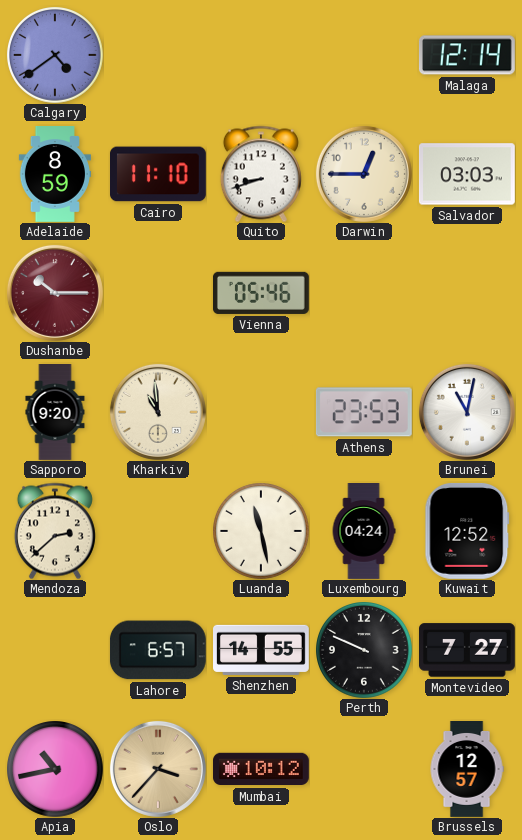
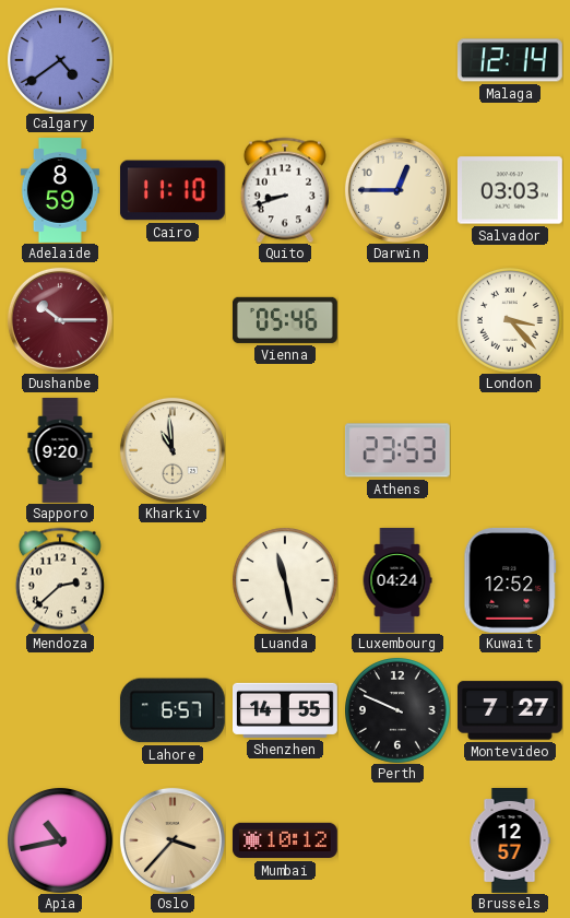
London: none -> 3:23 (510, 320)
Brunei: 11:02 -> none (467, 412)
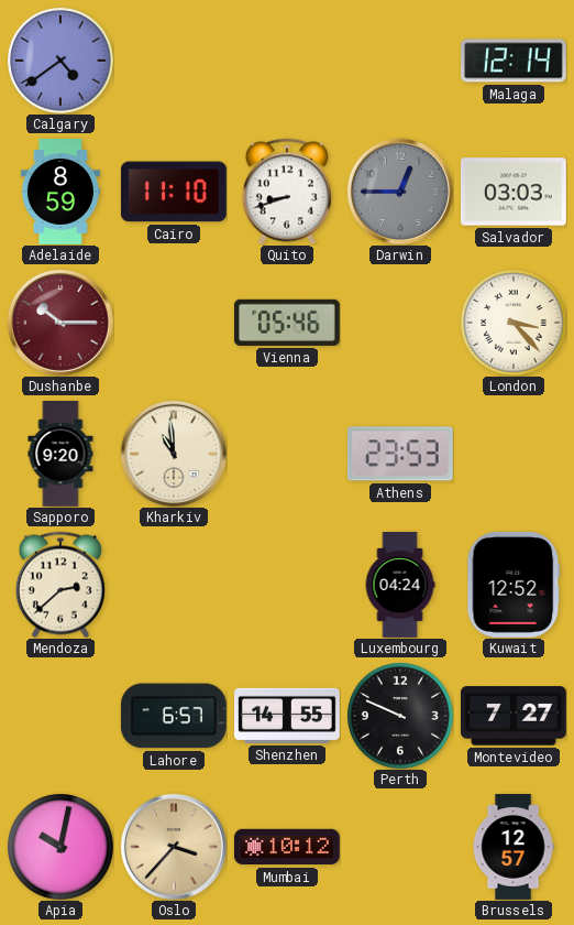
Darwin dial: cream -> grey (400, 192)
Luanda: 11:28 -> none (285, 580)
Apia: 10:43 -> 10:02 (60, 847)
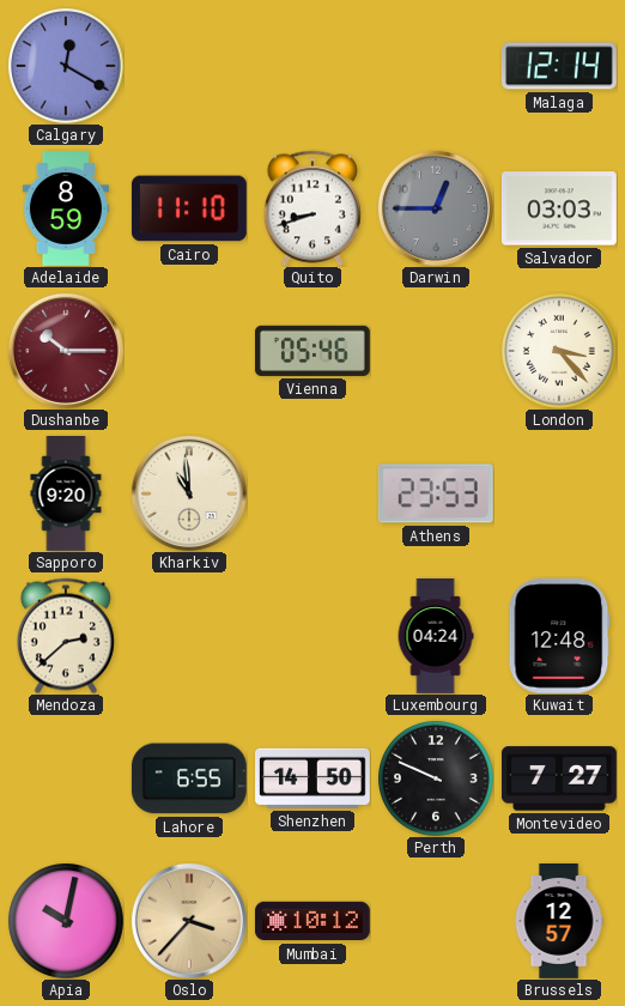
Calgary: 4:39 -> 12:20 (66, 66)
Kuwait: 12:52 -> 12:48 (559, 636)
Lahore: 6:57 -> 6:55 (189, 778)
Shenzhen: 14:55 -> 14:50 (314, 778)
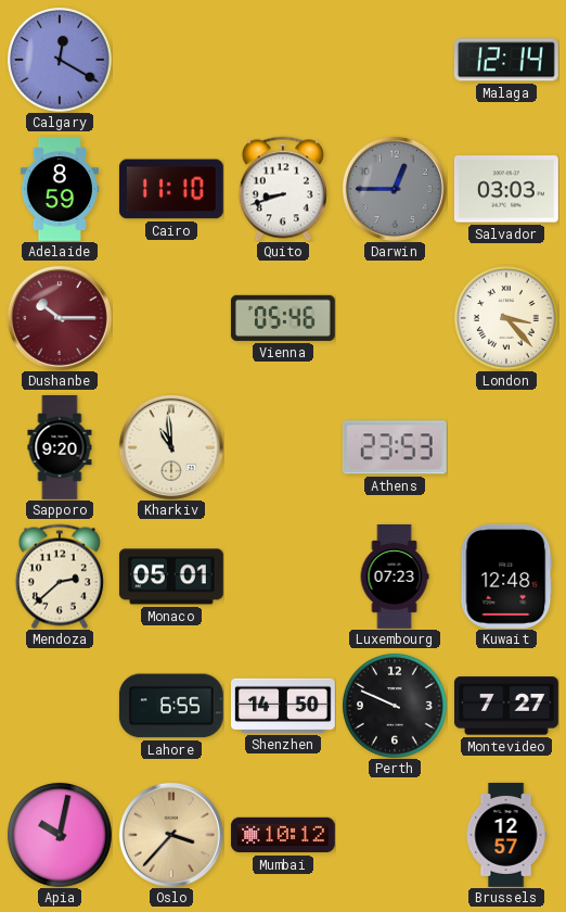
Monaco: none -> 05:01 (171, 577)
Luxembourg: 04:24 -> 07:23 (395, 578)
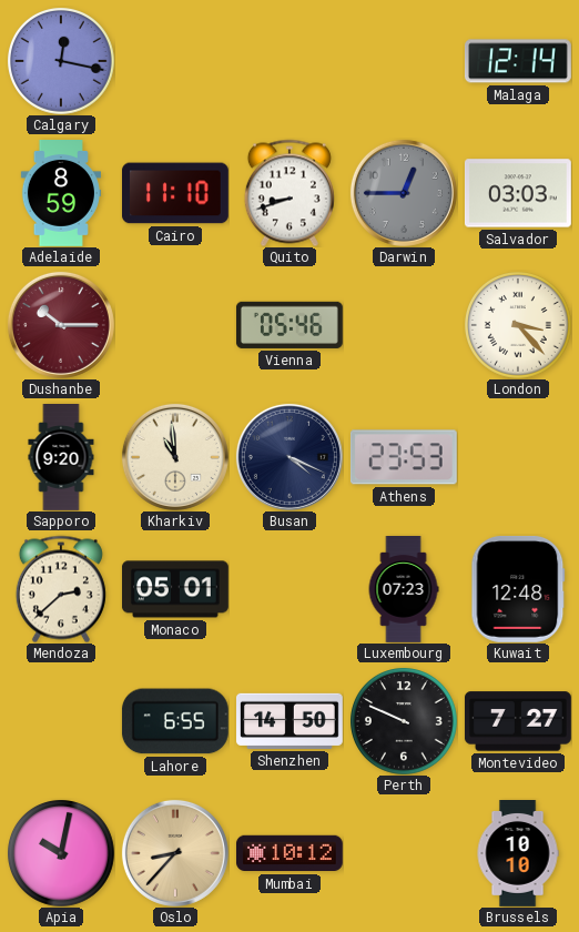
Calgary: 12:20 -> 12:17 (61, 61)
Busan: none -> 4:19 (289, 457)
Oslo: 3:37 -> 8:37 (175, 853)
Brussels: 12:57 -> 10:10 (518, 854)
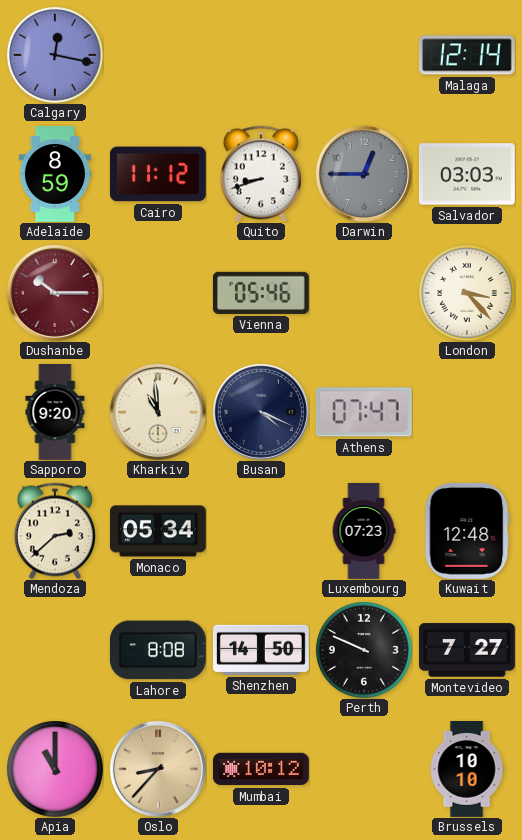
Cairo: 11:10 -> 11:12 (158, 174)
Athens: 23:53 -> 07:47 (364, 412)
Monaco: 05:01 -> 05:34 (158, 531)
Lahore: 6:55 -> 8:08 (158, 650)
Apia: 10:02 -> 11:00 (55, 769)
